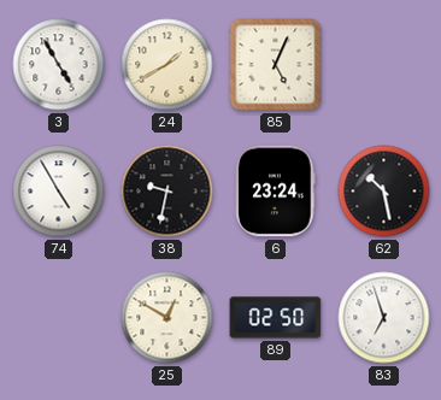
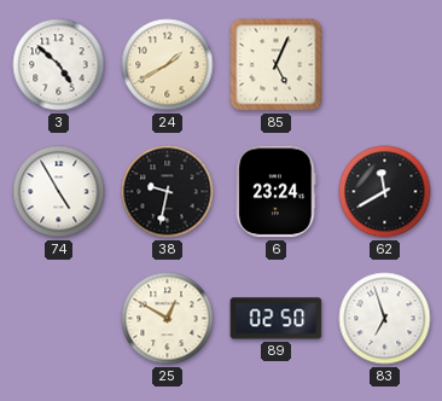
3: 4:55 -> 4:52 (59, 65)
62: 10:28 -> 11:40 (385, 192)
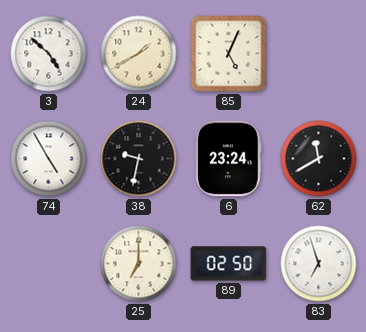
25: 12:50 -> 7:00 (139, 264)
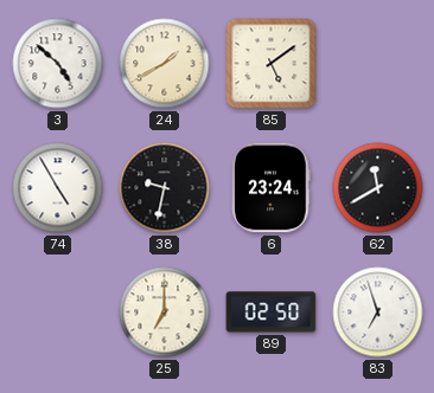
85: 5:04 -> 5:09 (272, 64)
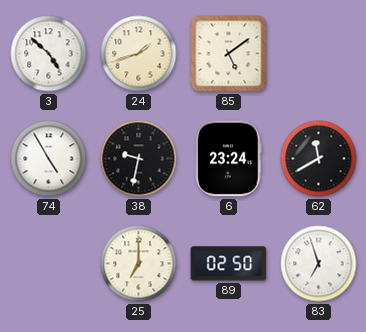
24: 1:40 -> 1:42 (139, 54)
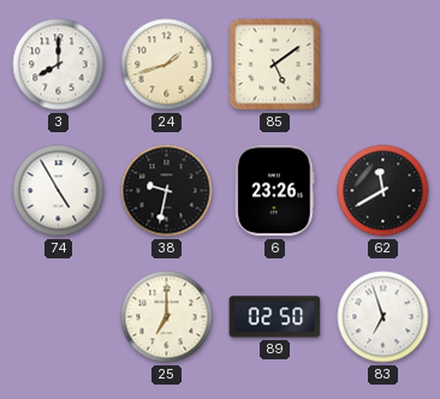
3: 4:52 -> 8:00 (59, 65)
6: 23:24 -> 23:26 (275, 191)
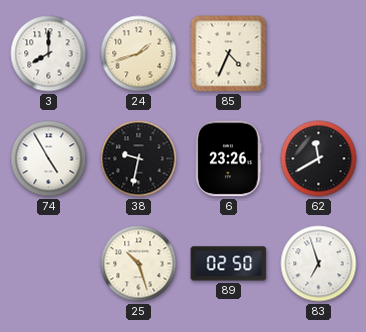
85: 5:09 -> 4:34 (229, 54)
25: 7:00 -> 10:27 (139, 264)
